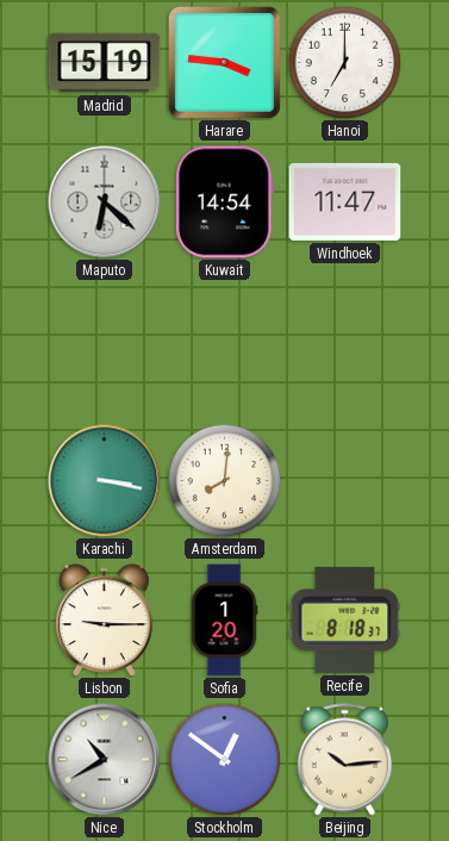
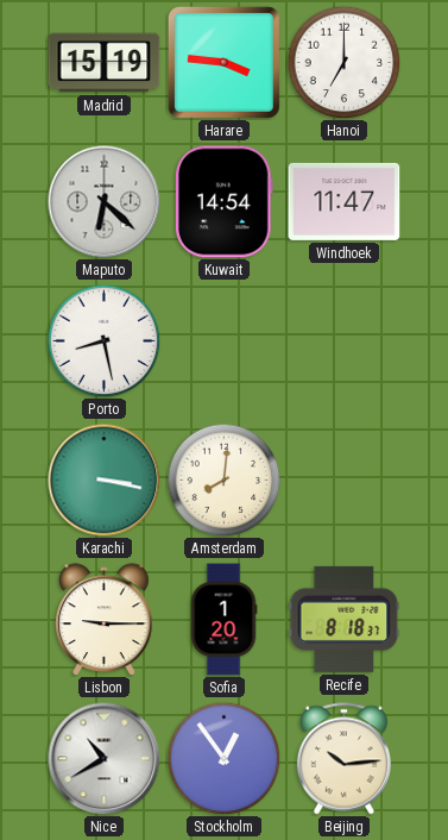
Porto: none -> 8:28 (103, 340)
Stockholm: 12:51 -> 12:54 (223, 758)
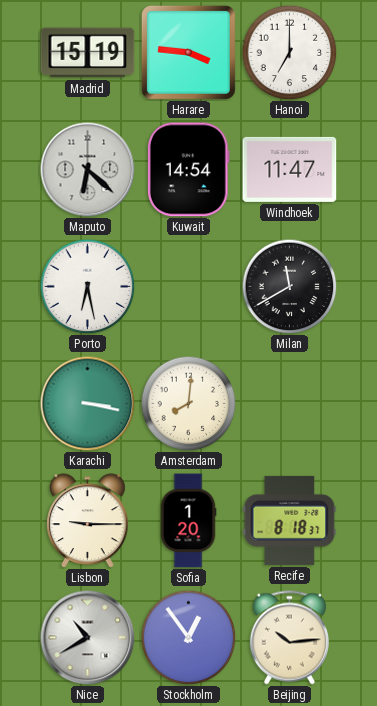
Porto: 8:28 -> 6:28 (87, 286)
Milan: none -> 11:40 (289, 286)
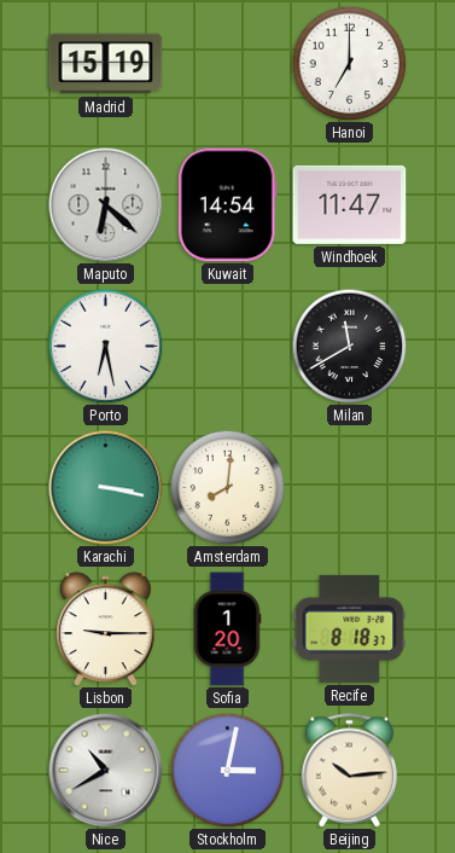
Harare: 3:46 -> none (188, 52)
Stockholm: 12:54 -> 3:02 (227, 770)
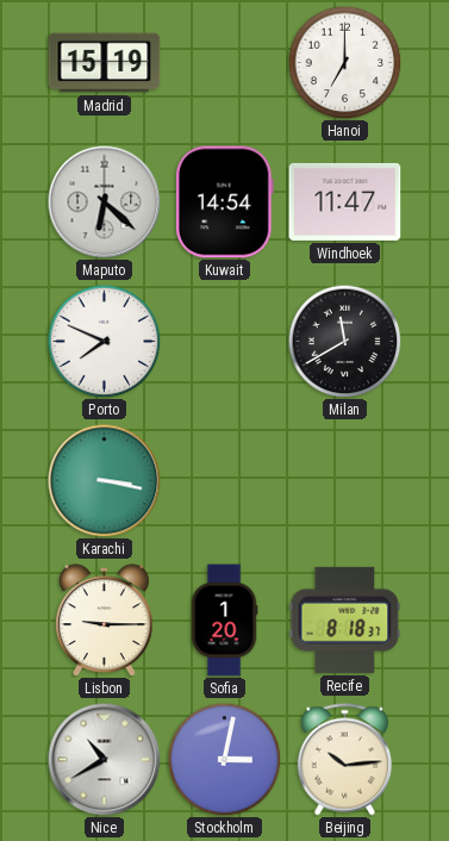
Porto: 6:28 -> 7:49 (104, 341)
Amsterdam: 8:01 -> none (227, 487)
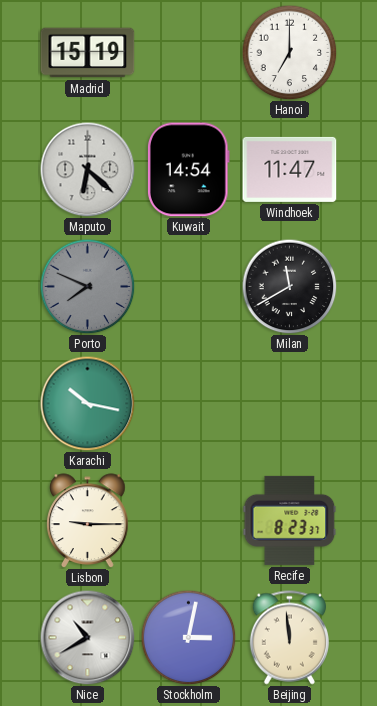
Porto dial: white -> grey (87, 286)
Karachi: 3:17 -> 10:17 (87, 403)
Sofia: 1:20 -> none (224, 621)
Recife: 8:18 -> 8:23 (290, 520)
Beijing: 10:14 -> 11:59 (289, 638)
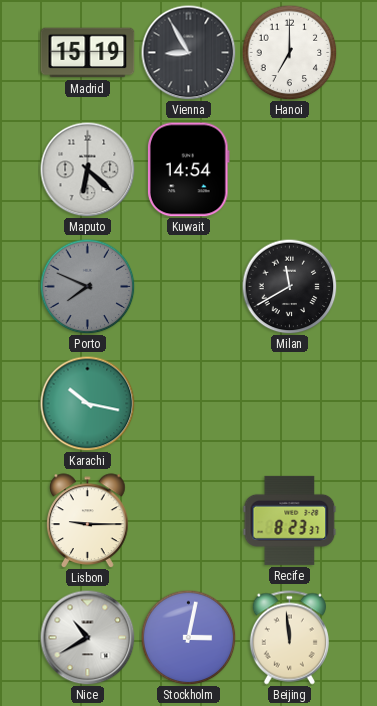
Vienna: none -> 8:55 (188, 52)
Windhoek: 11:47 -> none (290, 169)
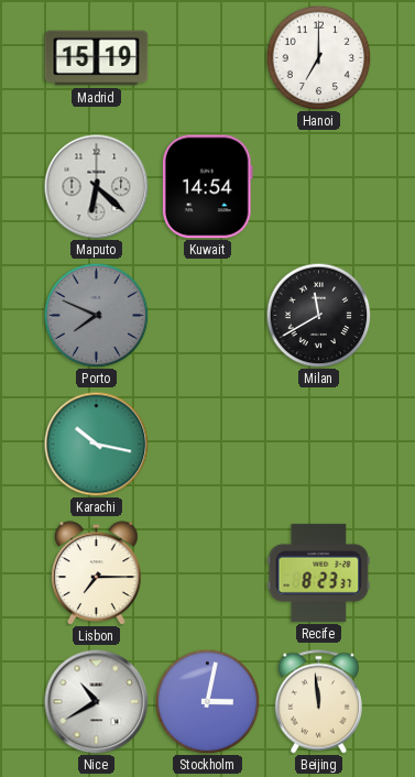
Vienna: 8:55 -> none (188, 52)
Lisbon: 9:15 -> 7:15 (97, 572)
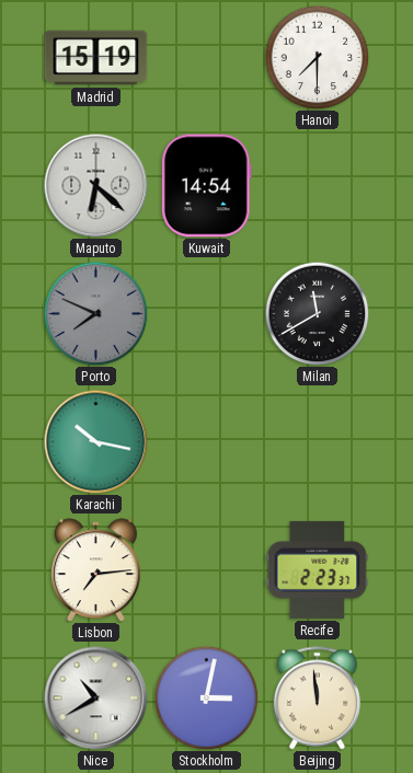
Hanoi: 7:00 -> 7:30 (317, 57)
Lisbon: 7:15 -> 7:14 (96, 569)
Recife: 8:23 -> 2:23 (318, 569)
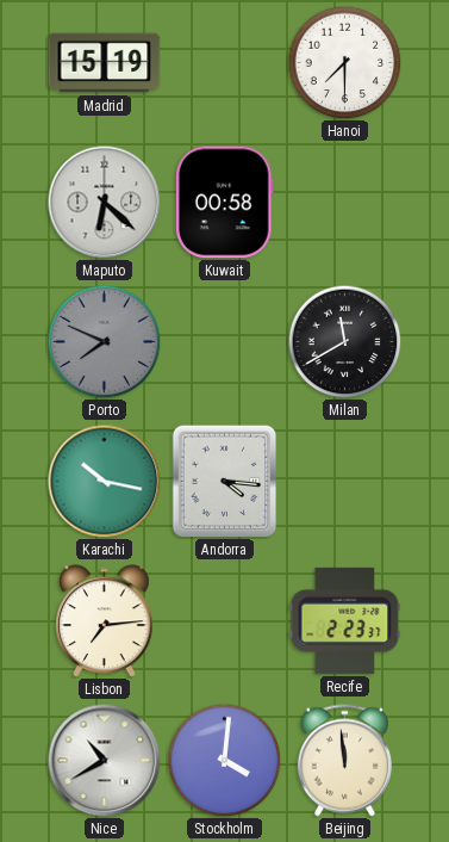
Kuwait: 14:54 -> 00:58 (225, 203)
Andorra: none -> 4:16 (225, 481)
Stockholm: 3:02 -> 4:01 (224, 760)
